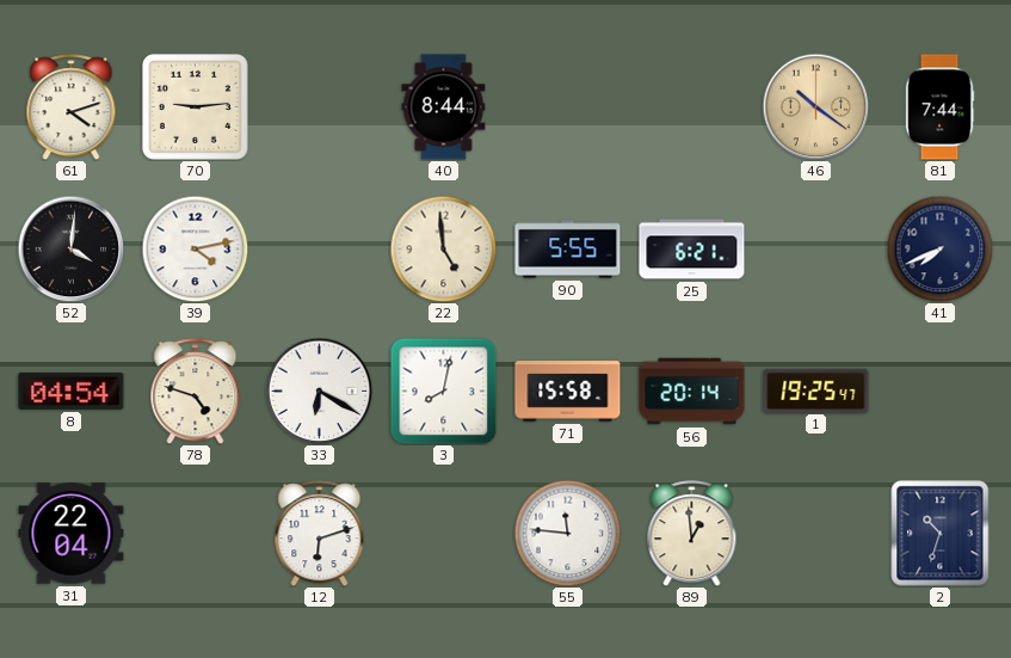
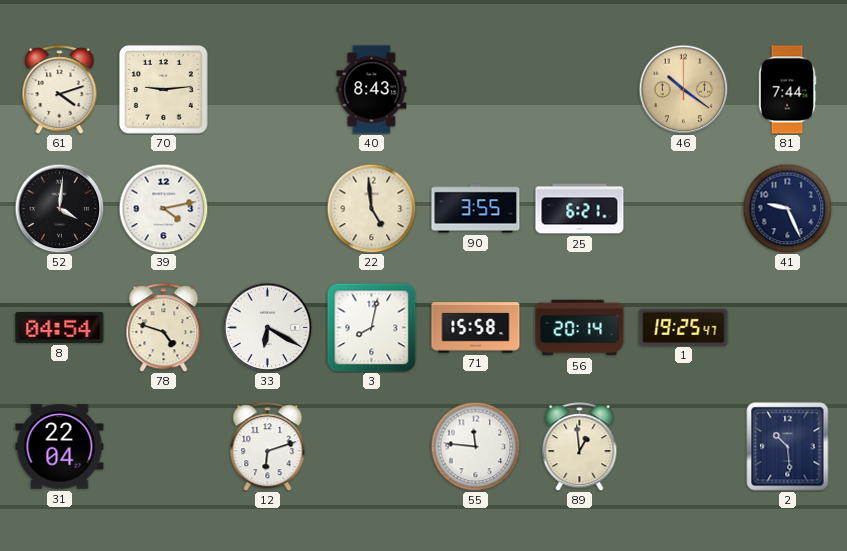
40: 8:44 -> 8:43 (372, 90)
90: 5:55 -> 3:55 (476, 209)
41: 7:41 -> 9:26 (787, 208)
2: 10:33 -> 10:29 (788, 447)
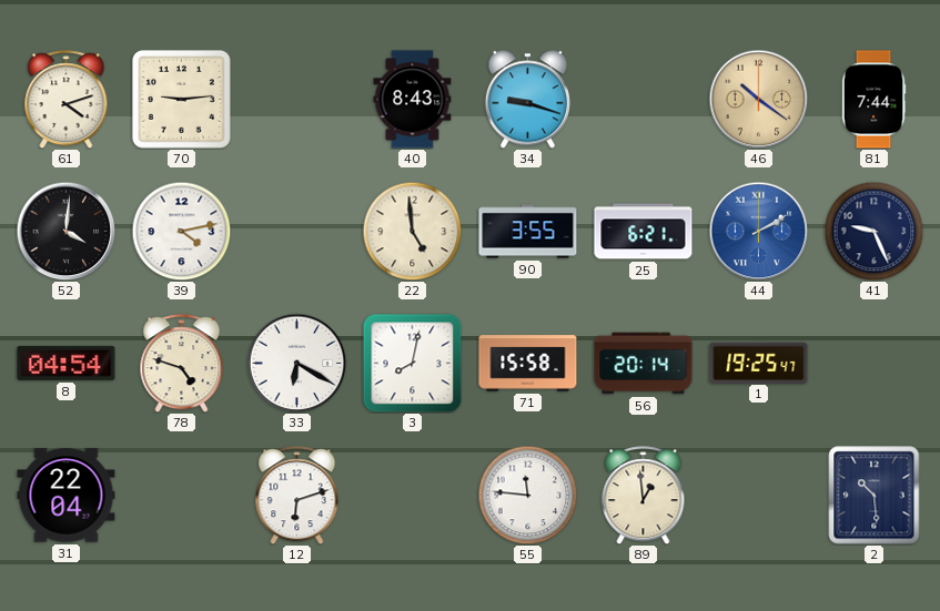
34: none -> 9:18 (527, 100)
44: none -> 2:10 (758, 231)
